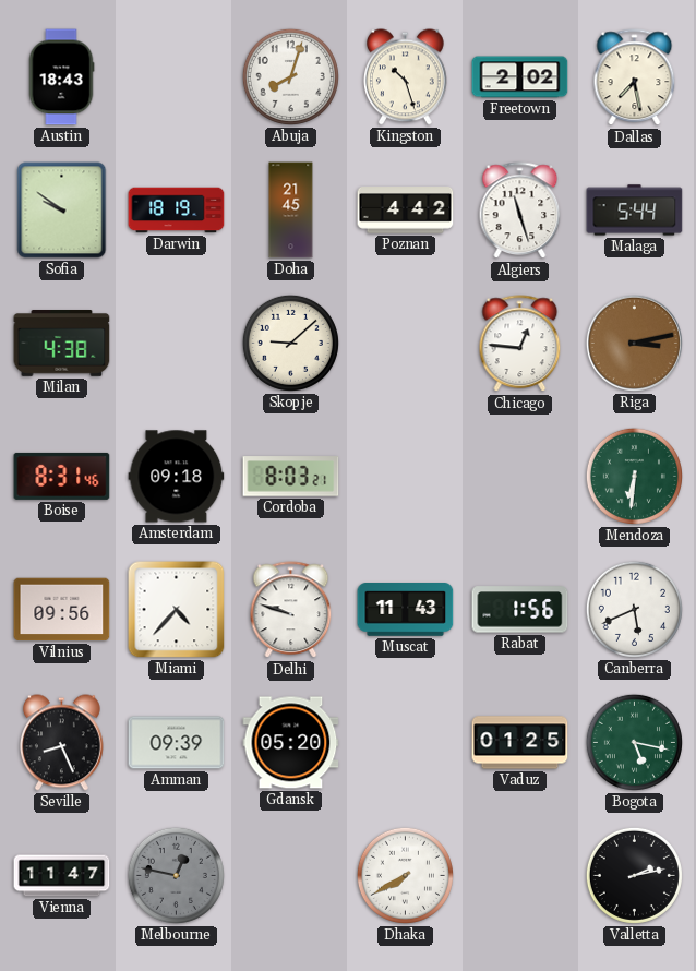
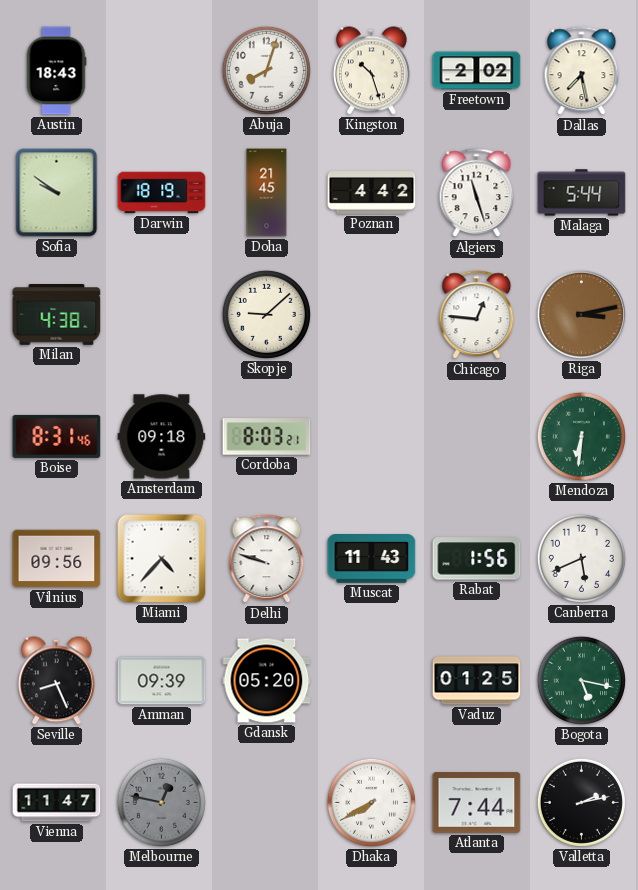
Atlanta: none -> 7:44 (477, 803)
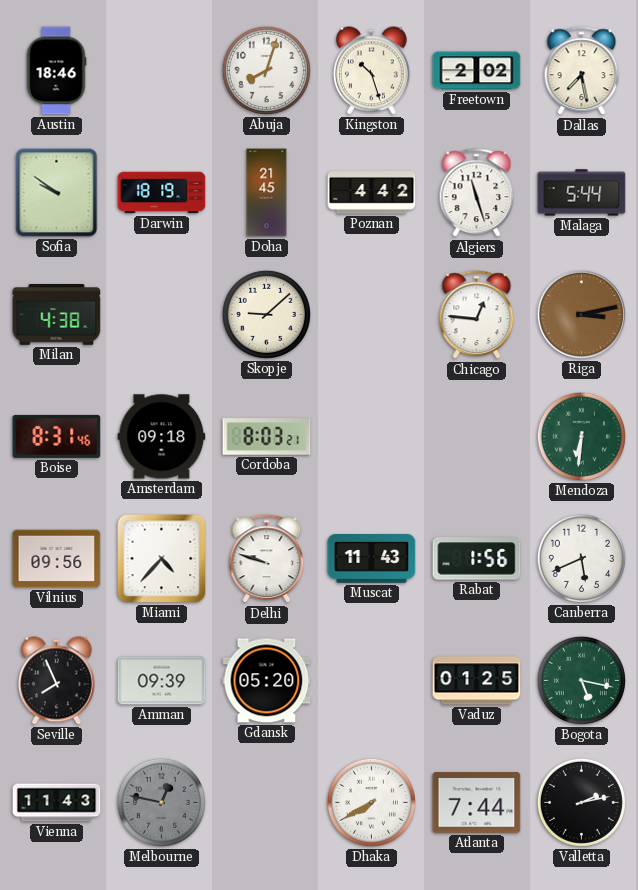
Austin: 18:43 -> 18:46 (56, 71)
Seville: 8:26 -> 7:56 (56, 681)
Vienna: 11:47 -> 11:43 (57, 803)
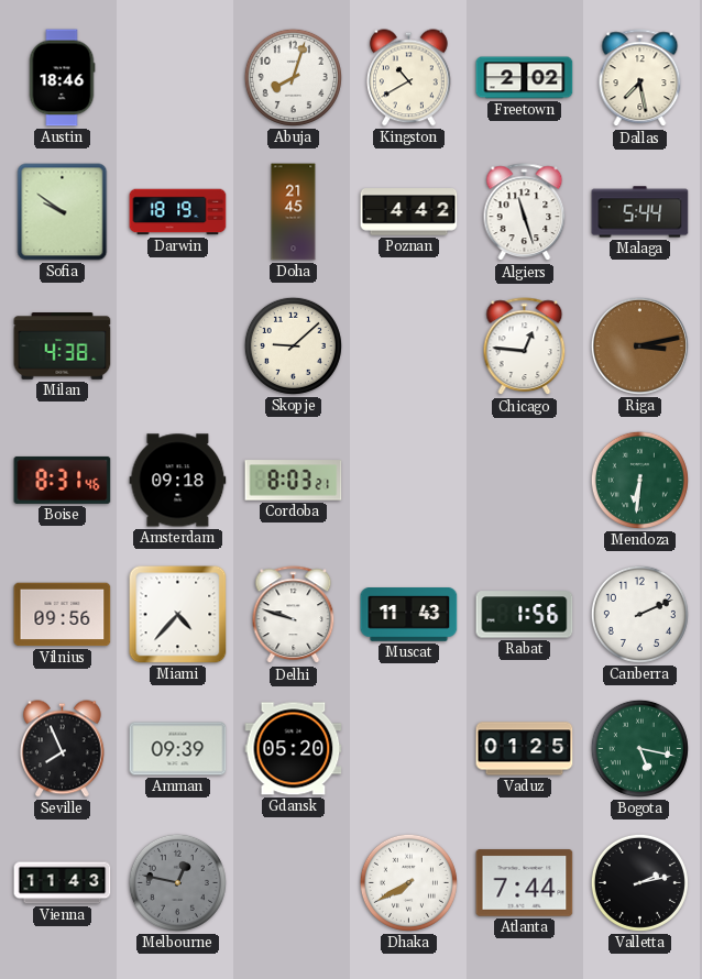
Kingston: 10:27 -> 10:40 (408, 78)
Canberra: 5:41 -> 2:11 (639, 614)
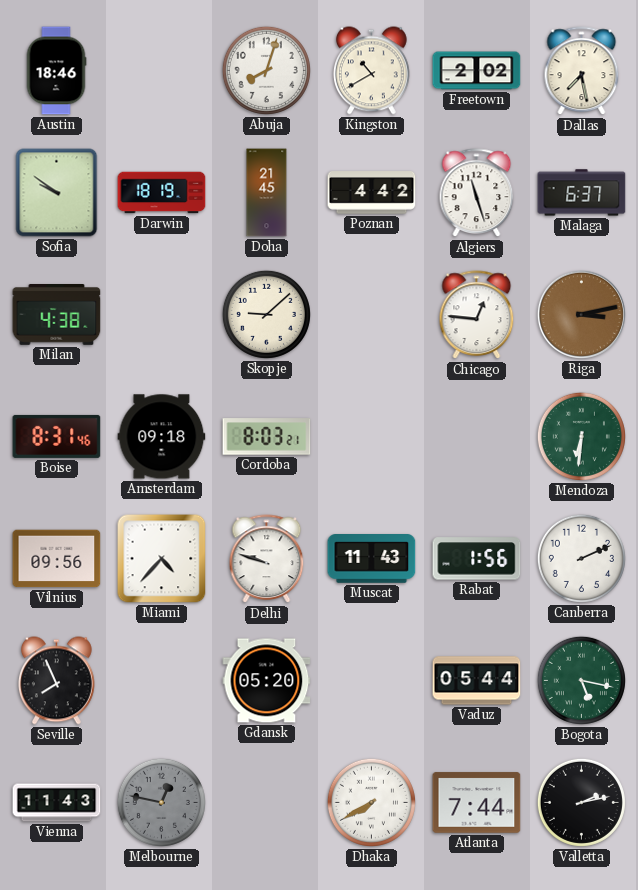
Malaga: 5:44 -> 6:37 (582, 193)
Amman: 09:39 -> none (178, 749)
Vaduz: 01:25 -> 05:44 (477, 681)
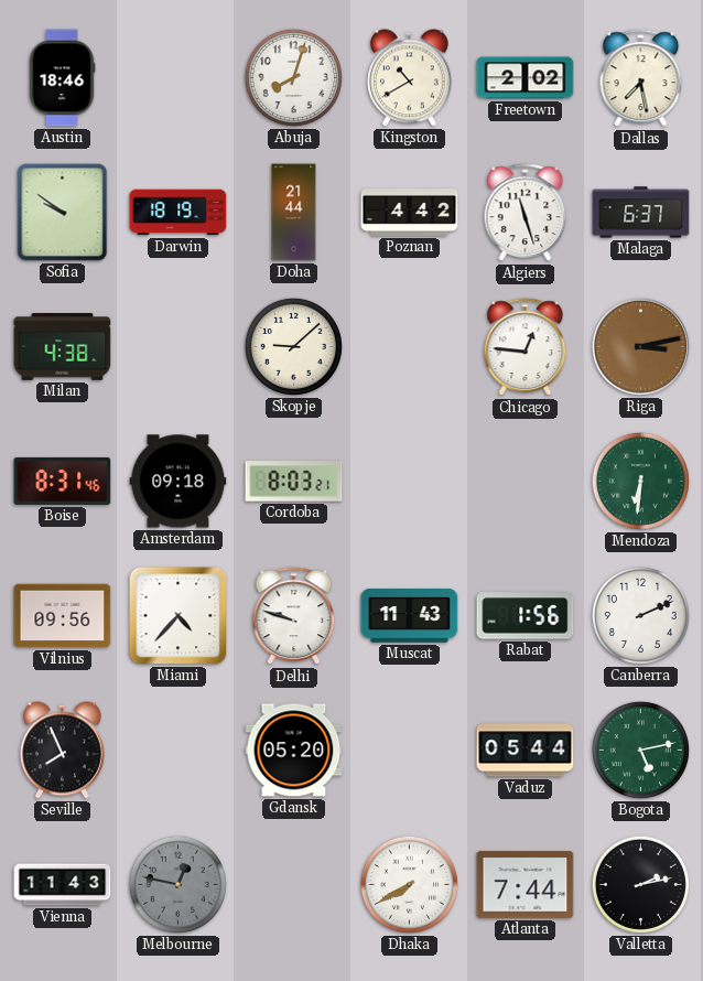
Doha: 21:45 -> 21:44 (294, 213)
Bogota: 5:17 -> 5:13 (640, 750)
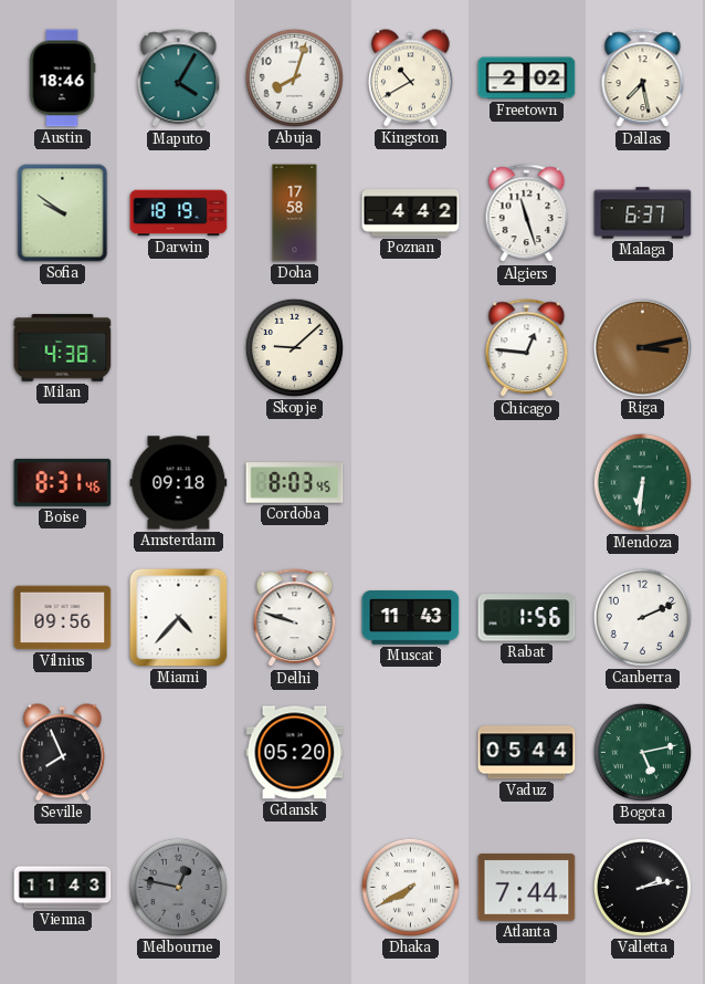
Maputo: none -> 4:05 (179, 78)
Doha: 21:44 -> 17:58 (295, 213)
Cordoba: 8:03:21 -> 8:03:45 (295, 483)
